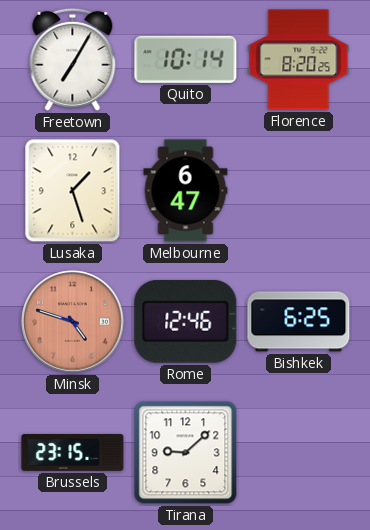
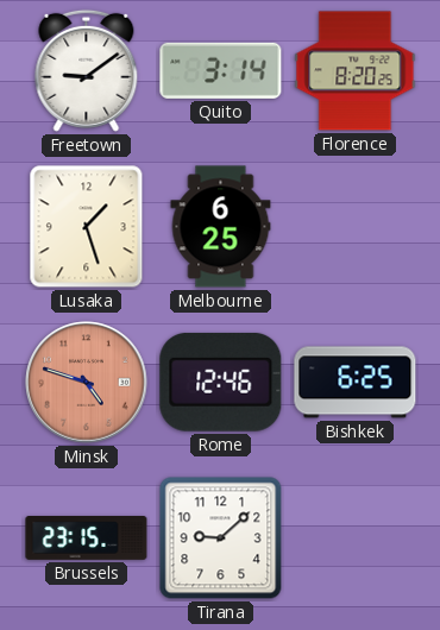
Freetown: 7:05 -> 9:09 (87, 70)
Quito: 10:14 -> 3:14 (221, 70)
Melbourne: 6:47 -> 6:25 (221, 227)
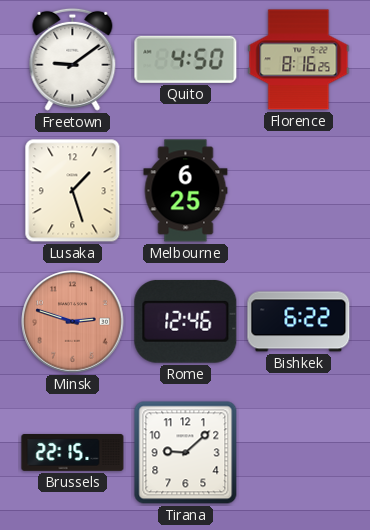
Quito: 3:14 -> 4:50 (186, 59)
Florence: 8:20 -> 8:16 (299, 60)
Minsk: 4:48 -> 2:48 (73, 322)
Bishkek: 6:25 -> 6:22 (299, 322)
Brussels: 23:15 -> 22:15 (73, 453)
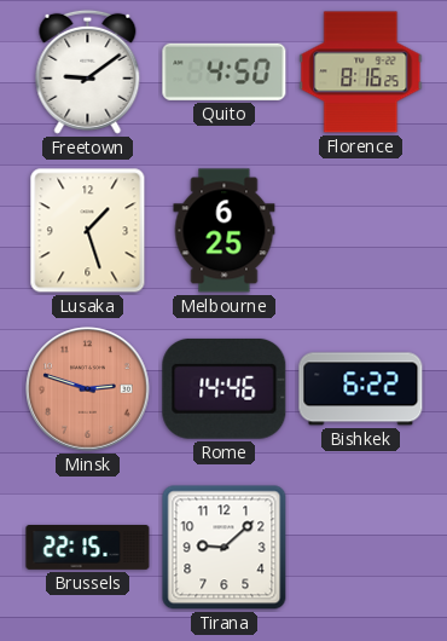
Rome: 12:46 -> 14:46 (225, 388)
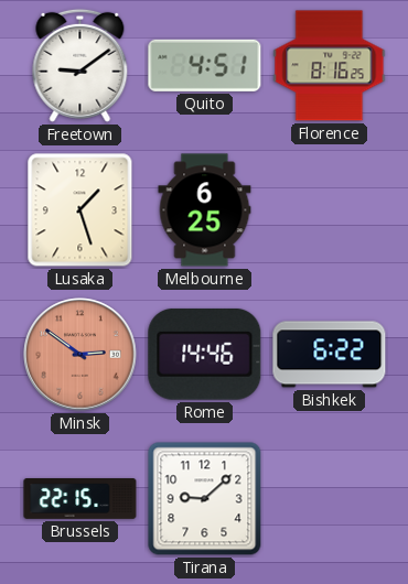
Quito: 4:50 -> 4:51 (205, 65)
Minsk: 2:48 -> 2:51 (80, 355)
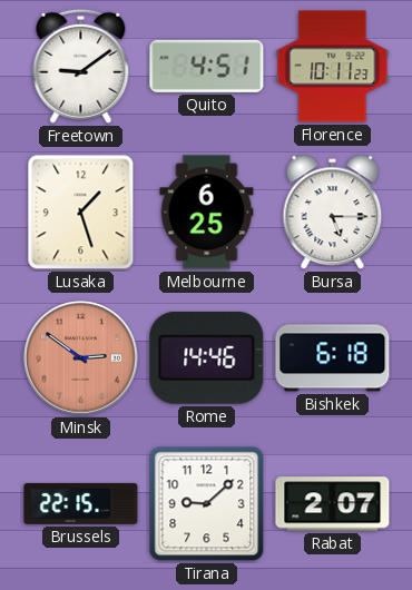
Florence: 8:16 -> 10:11 (333, 67)
Bursa: none -> 5:15 (333, 213)
Bishkek: 6:22 -> 6:18 (333, 358)
Rabat: none -> 2:07 (333, 504)
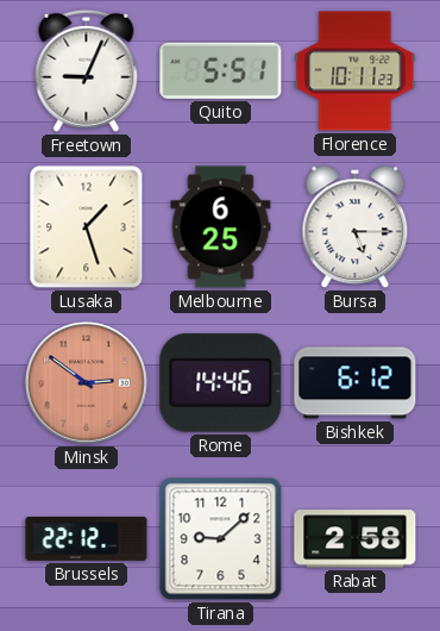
Freetown: 9:09 -> 9:04 (87, 70)
Quito: 4:51 -> 5:51 (221, 70)
Bishkek: 6:18 -> 6:12 (356, 383)
Brussels: 22:15 -> 22:12 (87, 539)
Rabat: 2:07 -> 2:58 (356, 539)
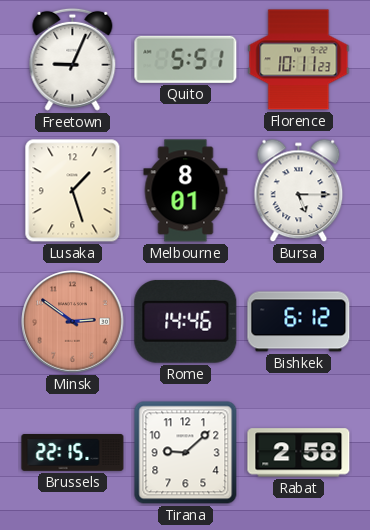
Melbourne: 6:25 -> 8:01 (186, 191)
Brussels: 22:12 -> 22:15 (73, 453)
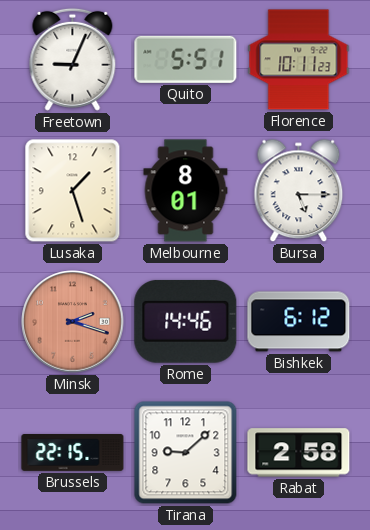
Minsk: 2:51 -> 2:18 (73, 322)
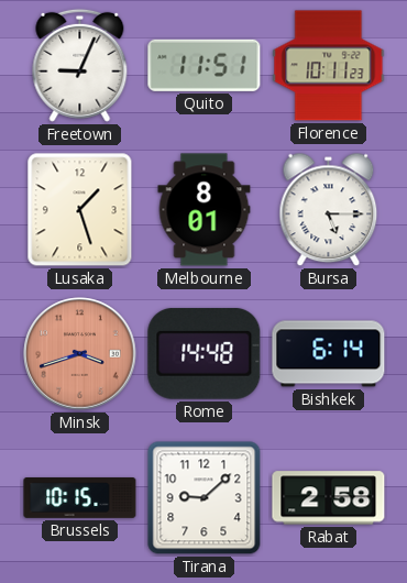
Quito: 5:51 -> 11:51 (205, 65)
Minsk: 2:18 -> 3:42 (80, 354)
Rome: 14:46 -> 14:48 (205, 353)
Bishkek: 6:12 -> 6:14 (329, 354)
Brussels: 22:15 -> 10:15 (80, 498)
